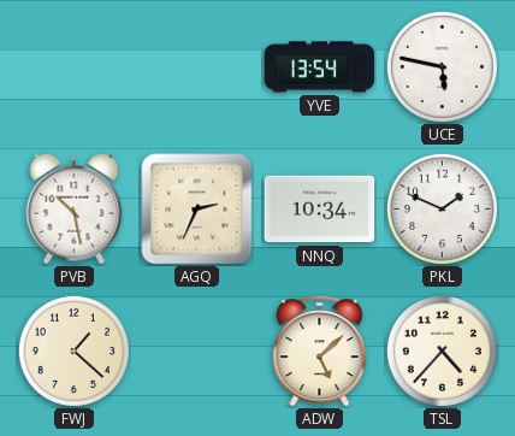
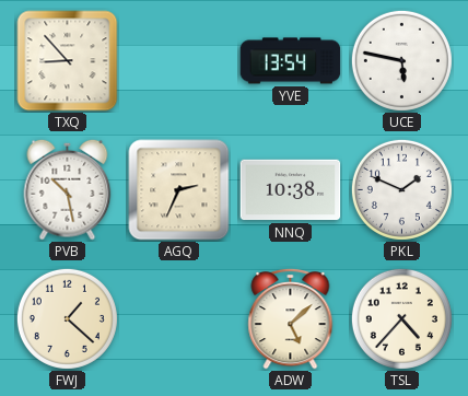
TXQ: none -> 8:53 (68, 61)
NNQ: 10:34 -> 10:38 (291, 190)
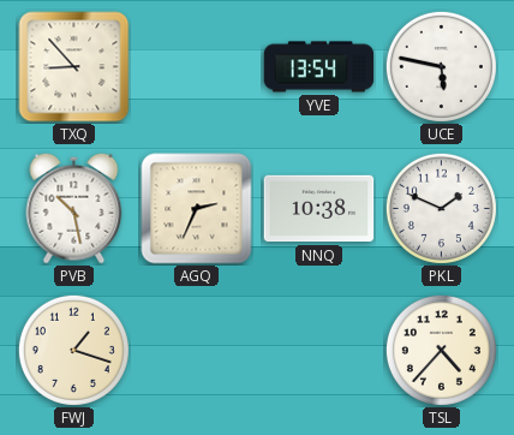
FWJ: 1:22 -> 1:18 (73, 350)
ADW: 5:08 -> none (291, 318)
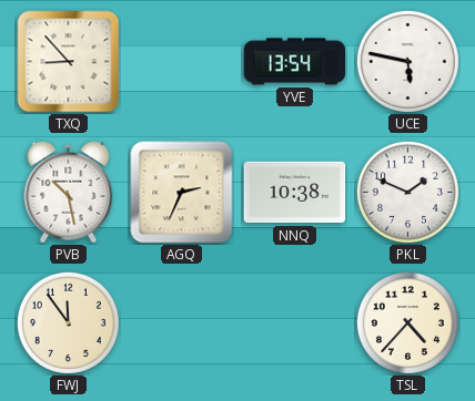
FWJ: 1:18 -> 11:54 (68, 322)
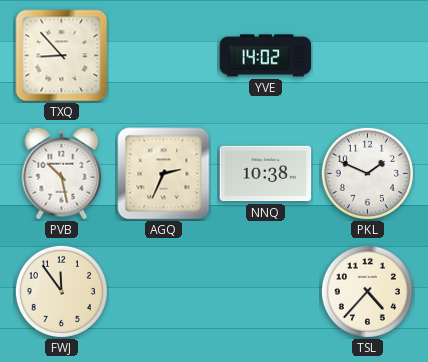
YVE: 13:54 -> 14:02 (266, 56)
UCE: 5:47 -> none (407, 61)
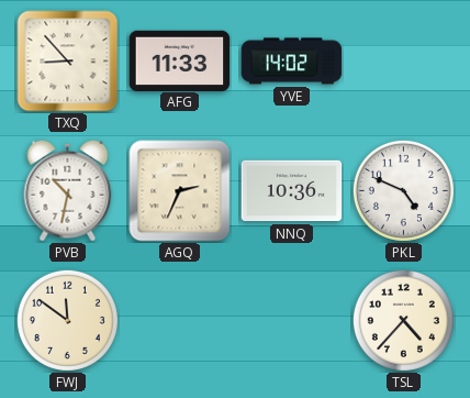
AFG: none -> 11:33 (180, 60)
PVB: 10:28 -> 10:32 (68, 190)
NNQ: 10:38 -> 10:36 (292, 191)
PKL: 1:49 -> 4:49 (403, 190)
FWJ: 11:54 -> 11:51 (67, 320)
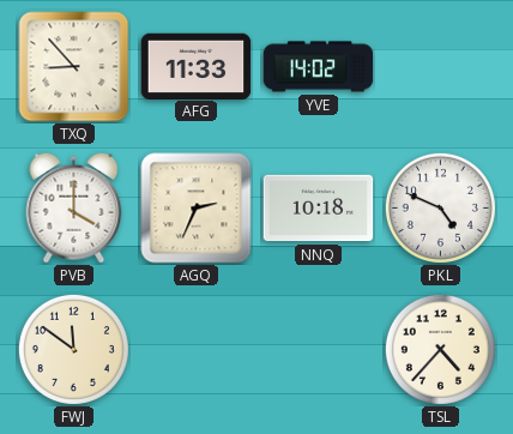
PVB: 10:32 -> 4:00 (74, 207)
NNQ: 10:36 -> 10:18 (319, 209)
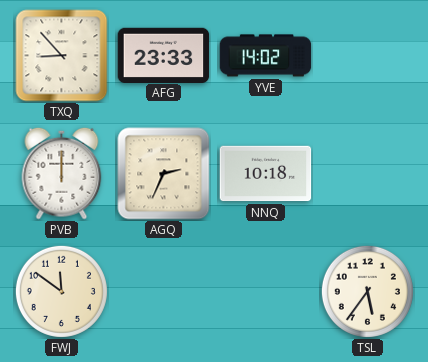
AFG: 11:33 -> 23:33 (164, 55)
PVB: 4:00 -> 12:00 (62, 173)
PKL: 4:49 -> none (440, 207)
TSL: 4:37 -> 5:36 (367, 291)
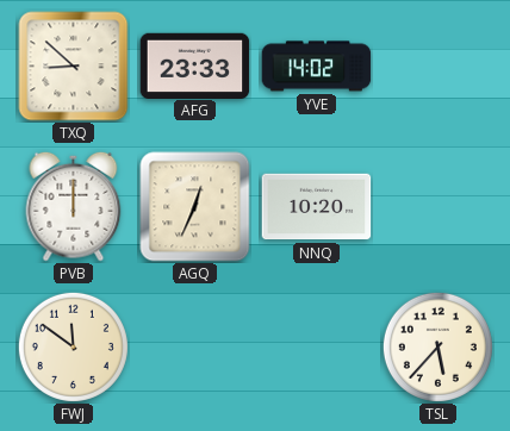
TXQ: 8:53 -> 8:52 (74, 67)
AGQ: 2:34 -> 12:34 (195, 207)
NNQ: 10:18 -> 10:20 (317, 207)
TSL: 5:36 -> 5:37 (437, 346)
